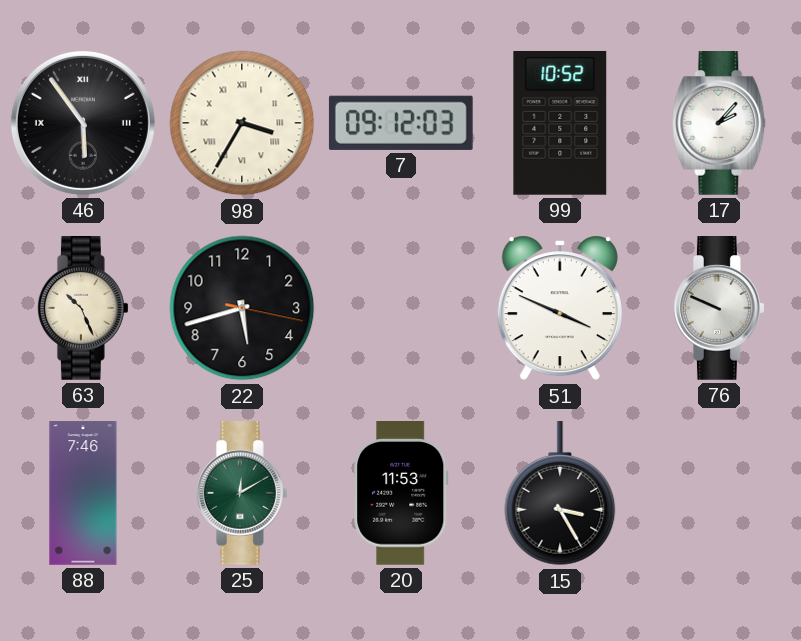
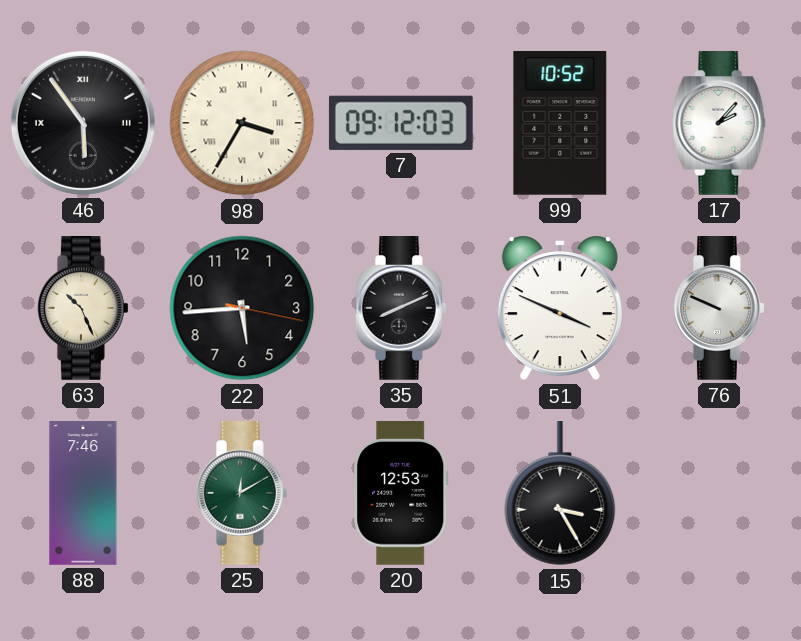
22: 5:42 -> 5:44 (242, 308)
35: none -> 8:11 (402, 309)
20: 11:53 -> 12:53 (401, 494)
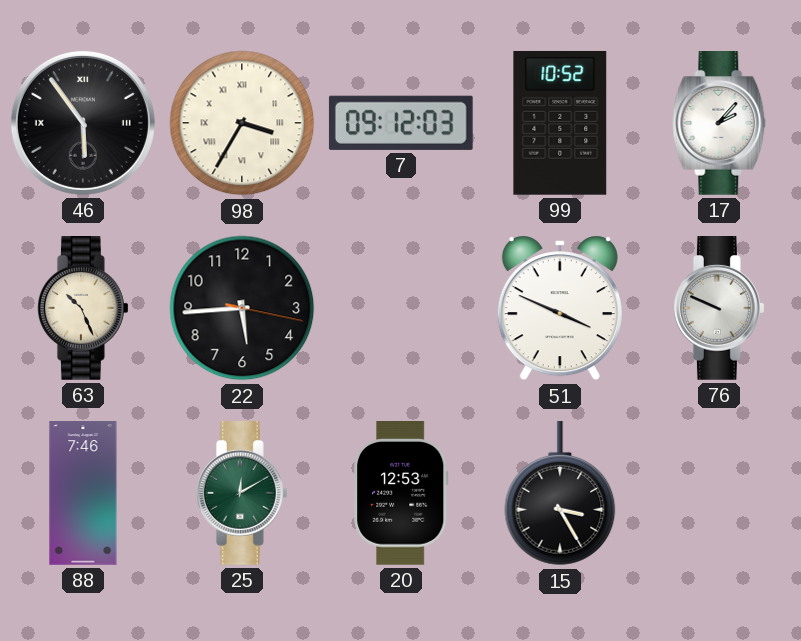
35: 8:11 -> none (402, 309)
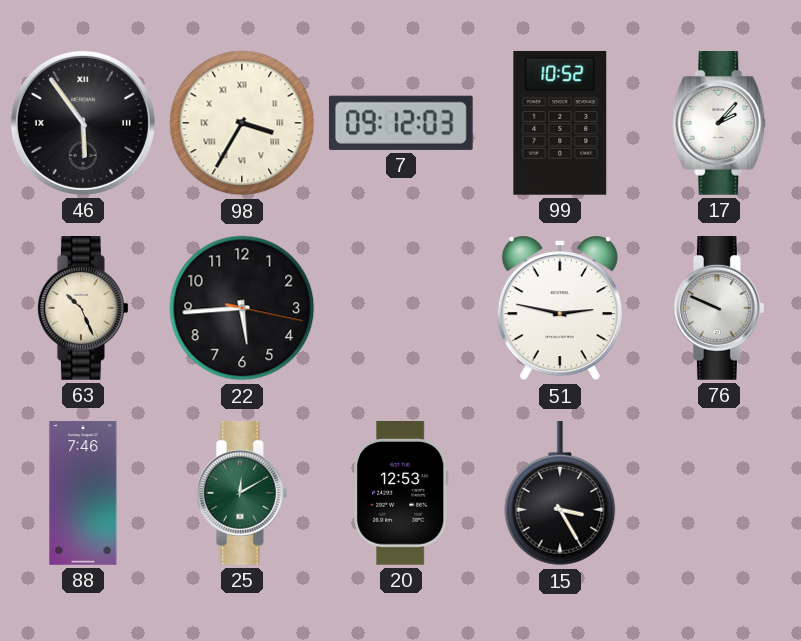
51: 3:49 -> 2:47 (560, 308)
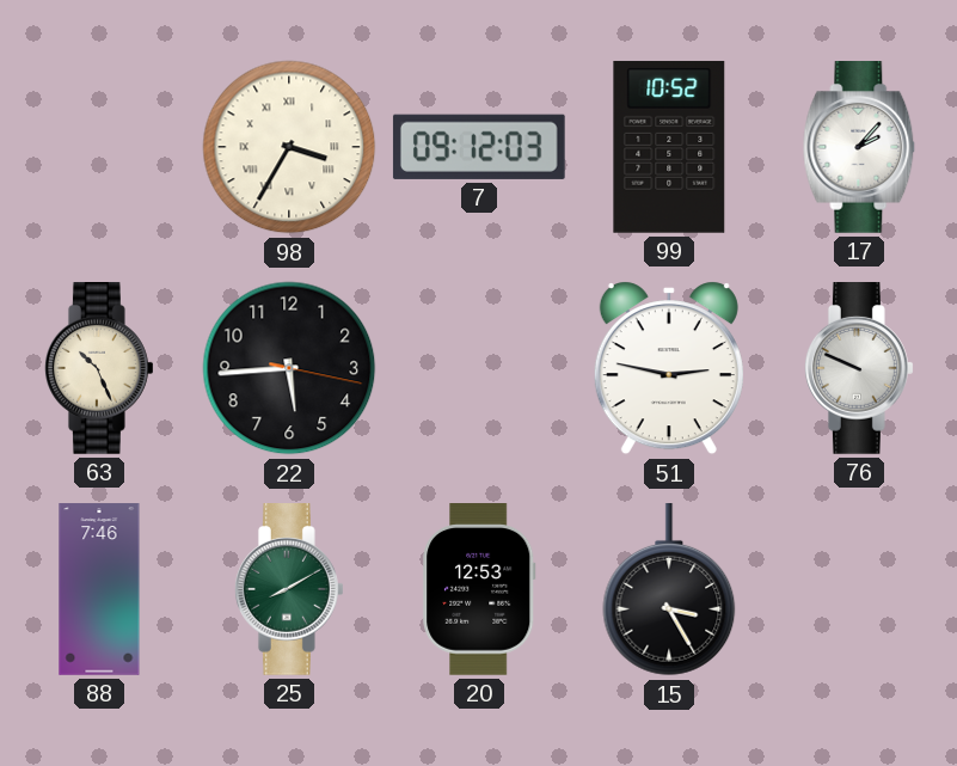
46: 5:54 -> none (83, 123)
25: 12:10 -> 8:10 (290, 590)
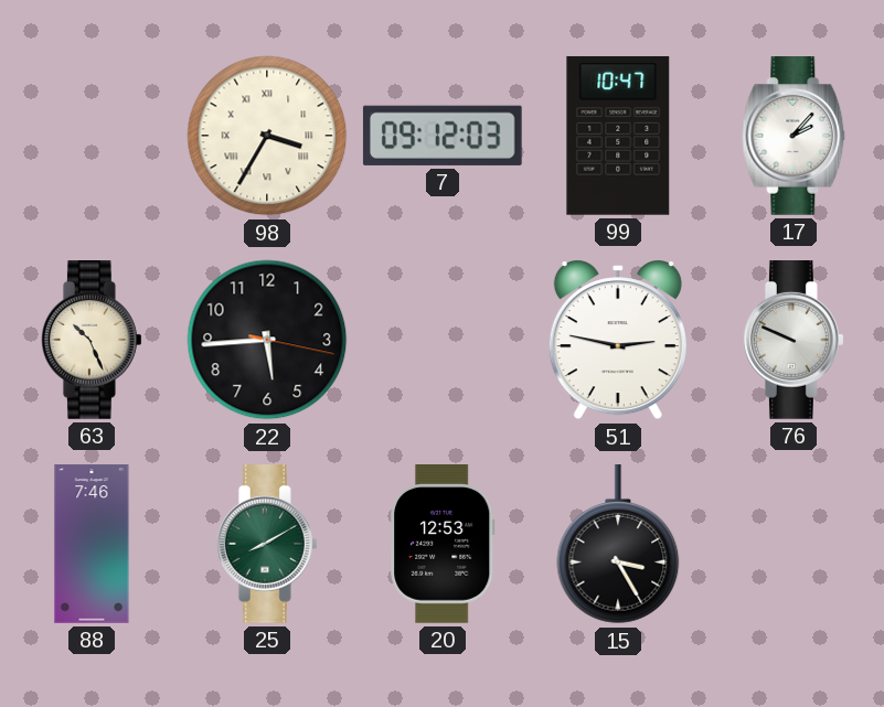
99: 10:52 -> 10:47 (618, 136)
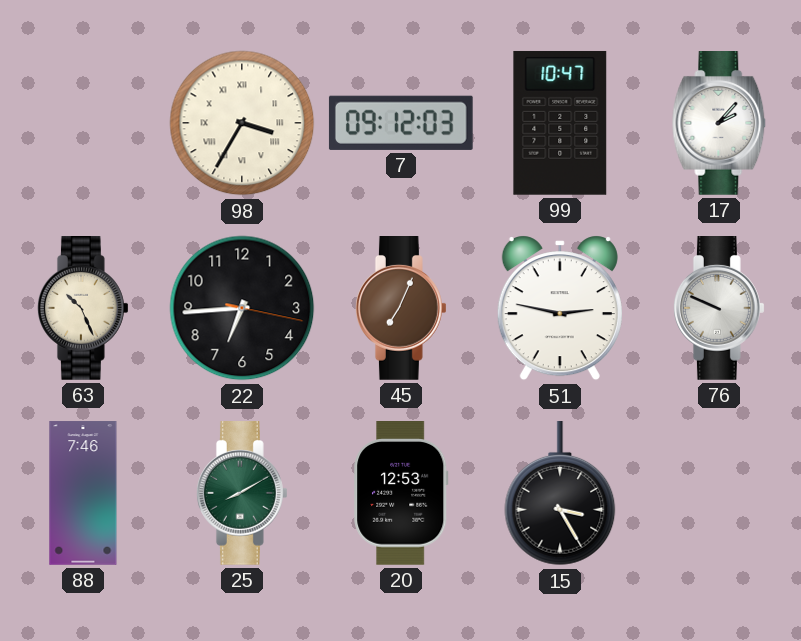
22: 5:44 -> 6:44 (242, 308)
45: none -> 7:04 (402, 309)
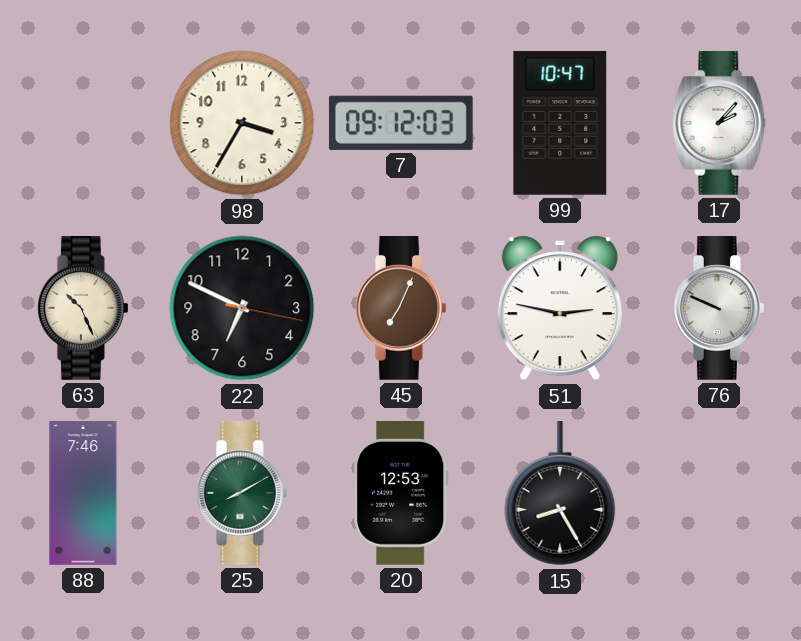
98 numerals: Roman -> Arabic (242, 123)
22: 6:44 -> 6:49 (242, 308)
15: 3:25 -> 8:25 (560, 494)
